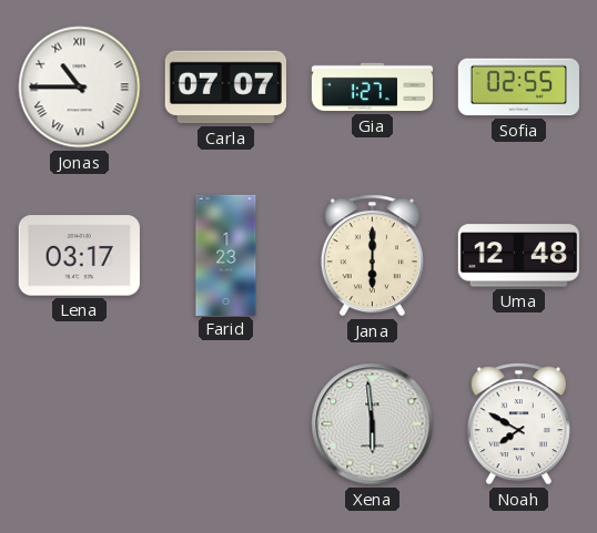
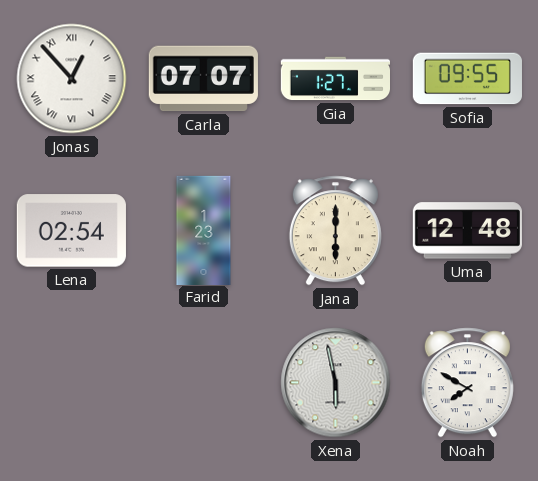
Jonas: 10:45 -> 12:53 (72, 79)
Sofia: 02:55 -> 09:55 (467, 79)
Lena: 03:17 -> 02:54 (71, 231)
Xena: 5:59 -> 5:58 (336, 383)
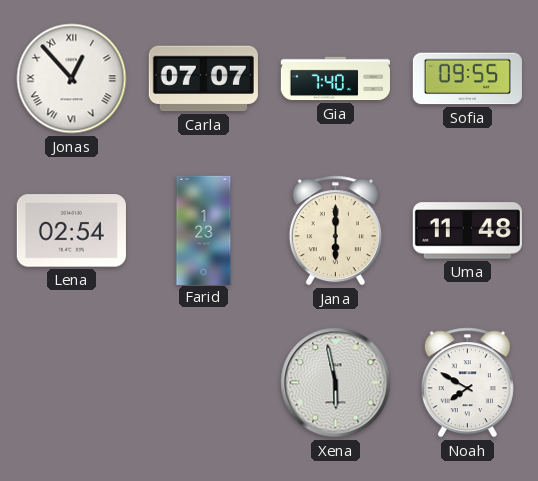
Gia: 1:27 -> 7:40 (335, 79)
Uma: 12:48 -> 11:48 (467, 231)
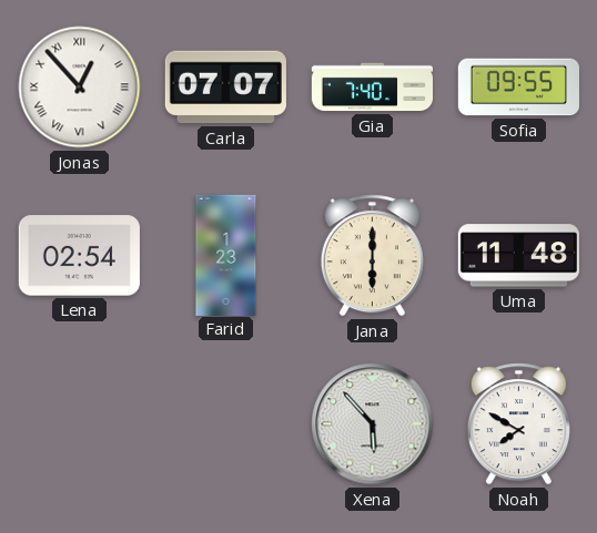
Xena: 5:58 -> 5:53 (373, 424)
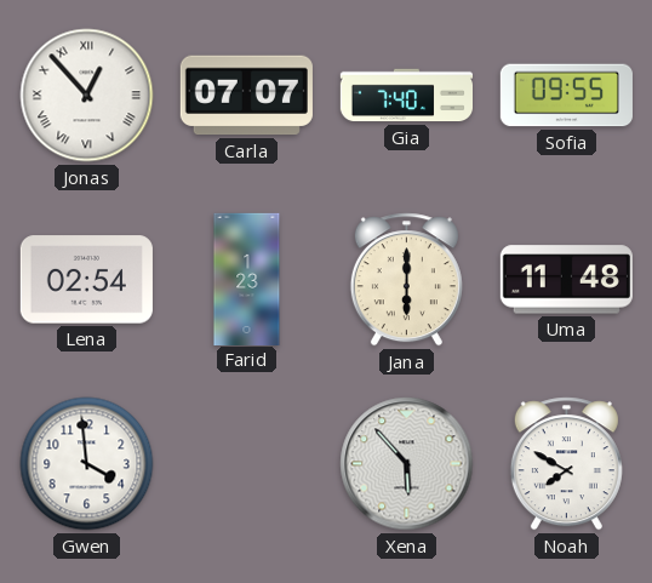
Gwen: none -> 3:59 (87, 464)
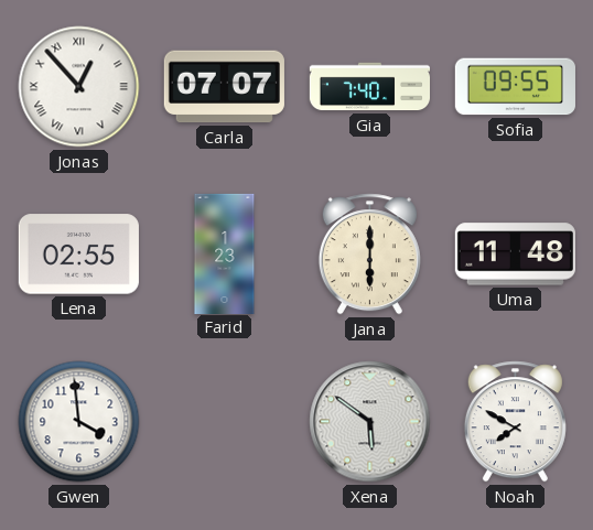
Lena: 02:54 -> 02:55 (78, 255)
Xena: 5:53 -> 5:51 (370, 422)
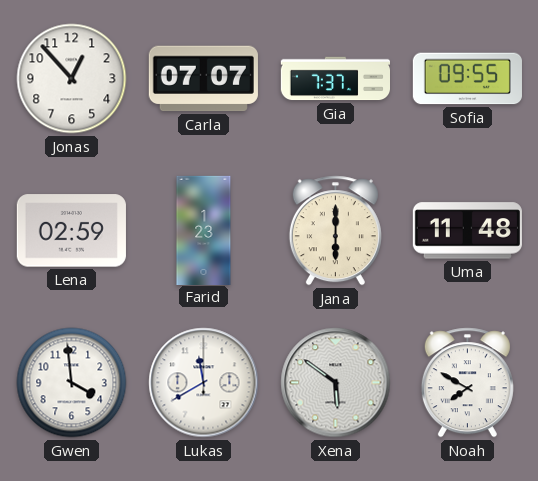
Jonas numerals: Roman -> Arabic (72, 79)
Gia: 7:40 -> 7:37 (335, 79)
Lena: 02:55 -> 02:59 (71, 231)
Lukas: none -> 11:40 (204, 383)
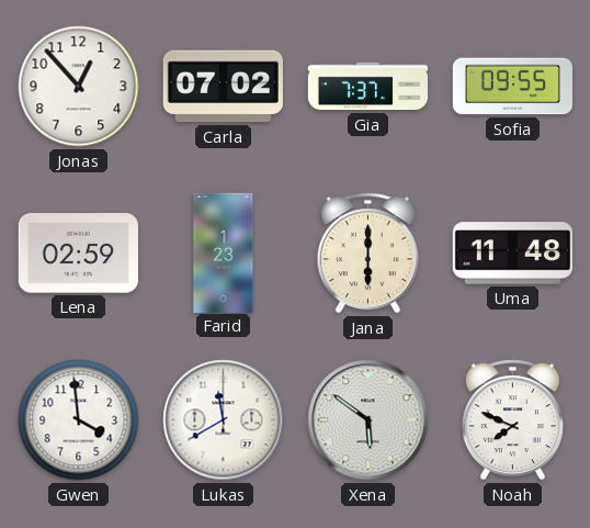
Carla: 07:07 -> 07:02 (223, 87)
Noah: 7:50 -> 7:49 (512, 420)
